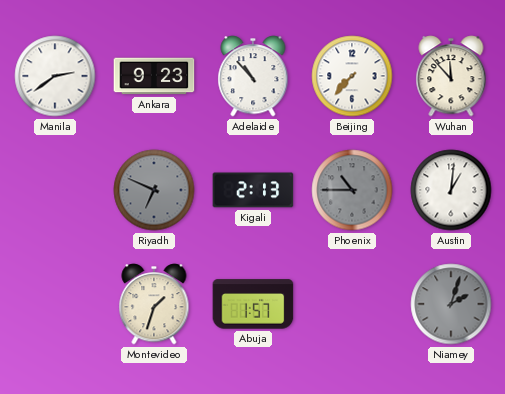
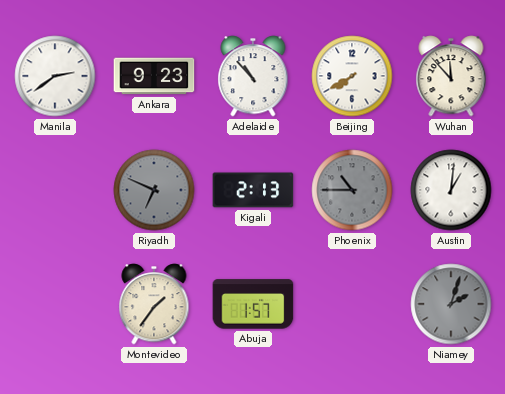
Beijing: 7:37 -> 7:40 (352, 76)
Montevideo: 1:33 -> 1:36 (154, 304)
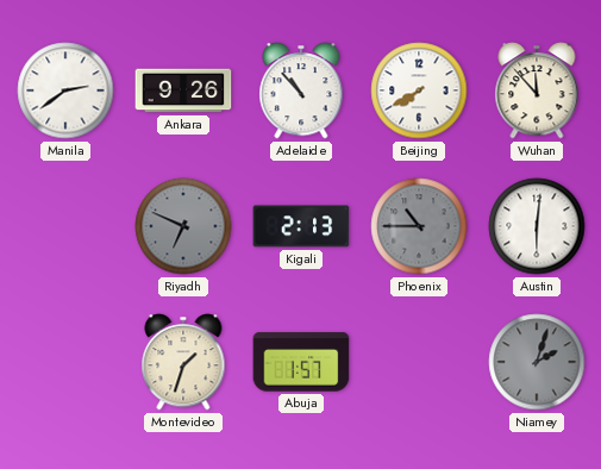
Ankara: 9:23 -> 9:26 (183, 90)
Austin: 1:01 -> 6:01 (537, 226)
Montevideo: 1:36 -> 1:33 (183, 362)
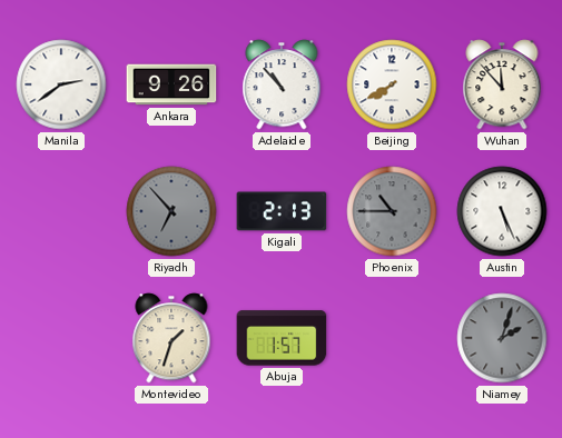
Riyadh: 6:49 -> 6:53 (171, 211)
Austin: 6:01 -> 5:26 (502, 211)
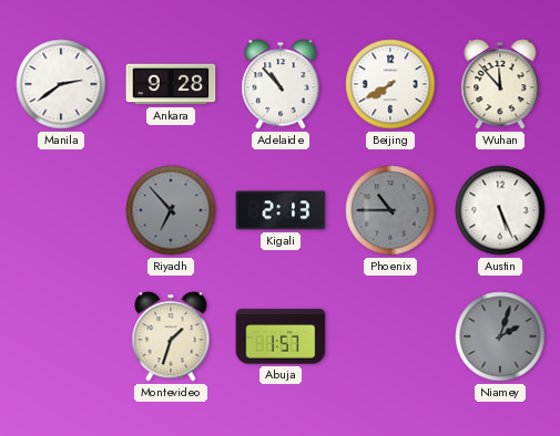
Ankara: 9:26 -> 9:28 (171, 84)
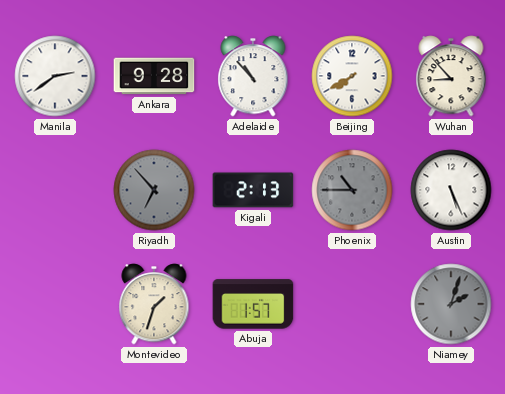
Wuhan: 11:53 -> 8:53 (451, 76)
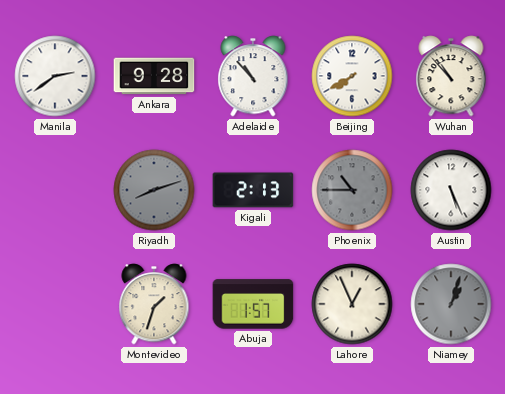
Wuhan: 8:53 -> 10:53 (451, 76)
Riyadh: 6:53 -> 8:12 (154, 190)
Lahore: none -> 12:56 (352, 304)
Niamey: 2:03 -> 1:03 (451, 304)
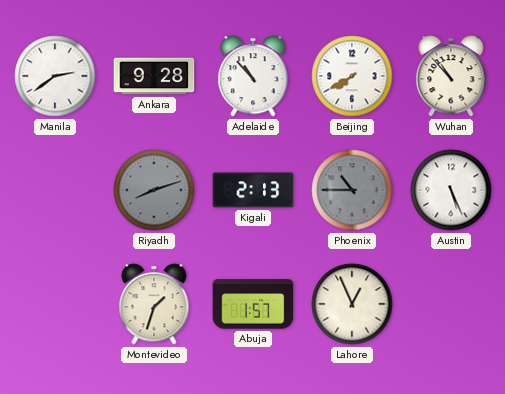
Niamey: 1:03 -> none (451, 304)
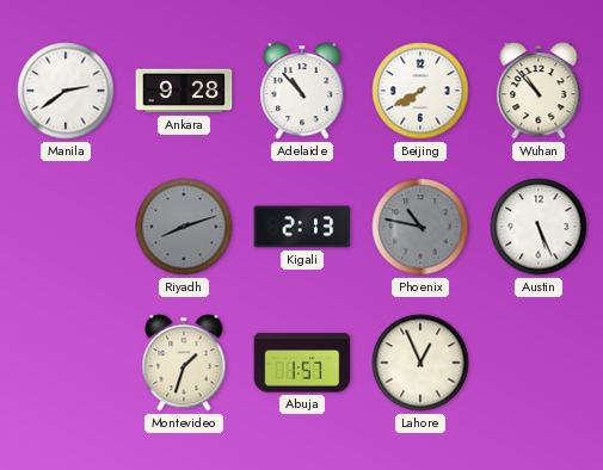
Phoenix: 10:45 -> 10:47 (420, 227)
